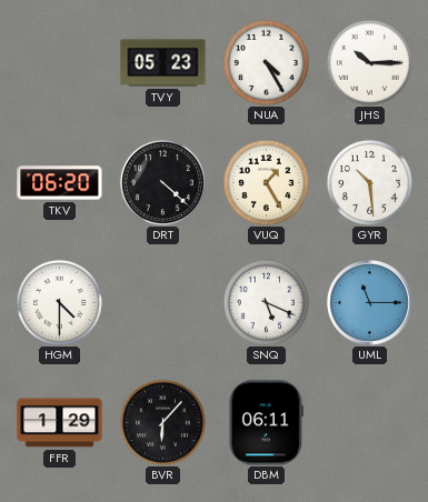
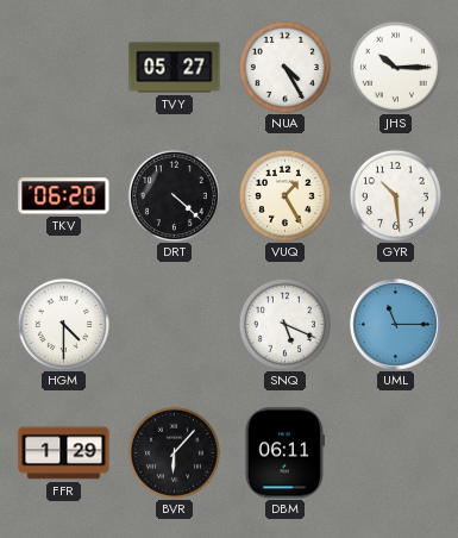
TVY: 05:23 -> 05:27 (175, 68)
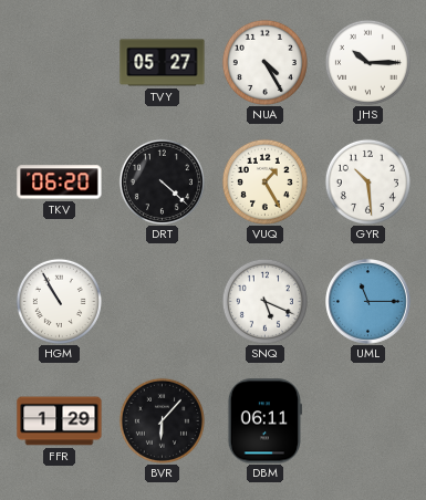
HGM: 4:30 -> 10:55 (59, 301)
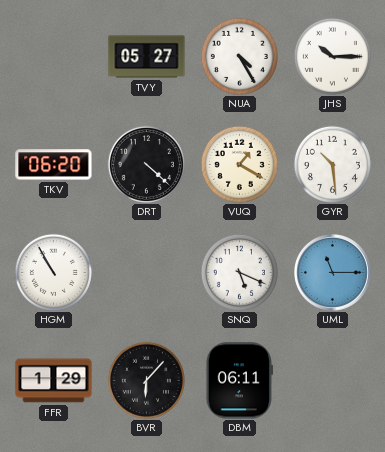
VUQ: 1:25 -> 1:20 (239, 164)
